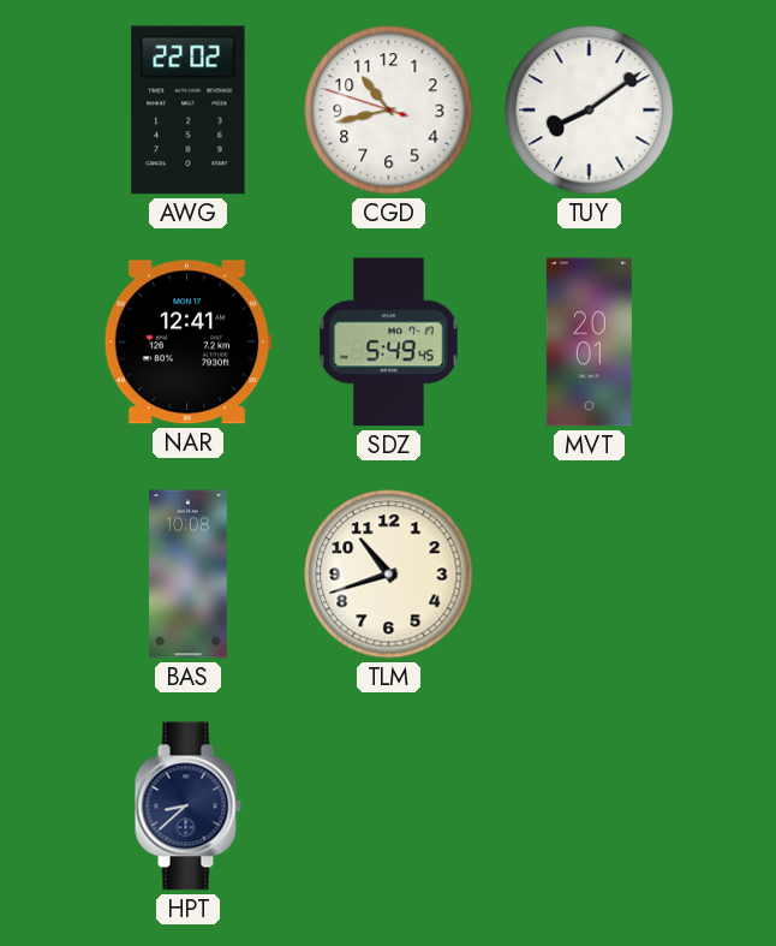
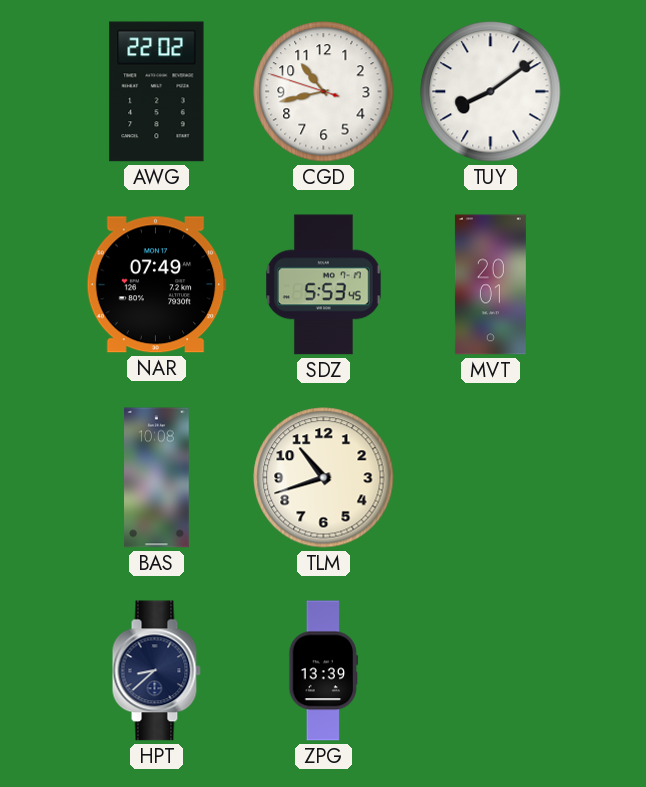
NAR: 12:41 -> 07:49 (156, 285)
SDZ: 5:49 -> 5:53 (324, 285)
ZPG: none -> 13:39 (324, 671)
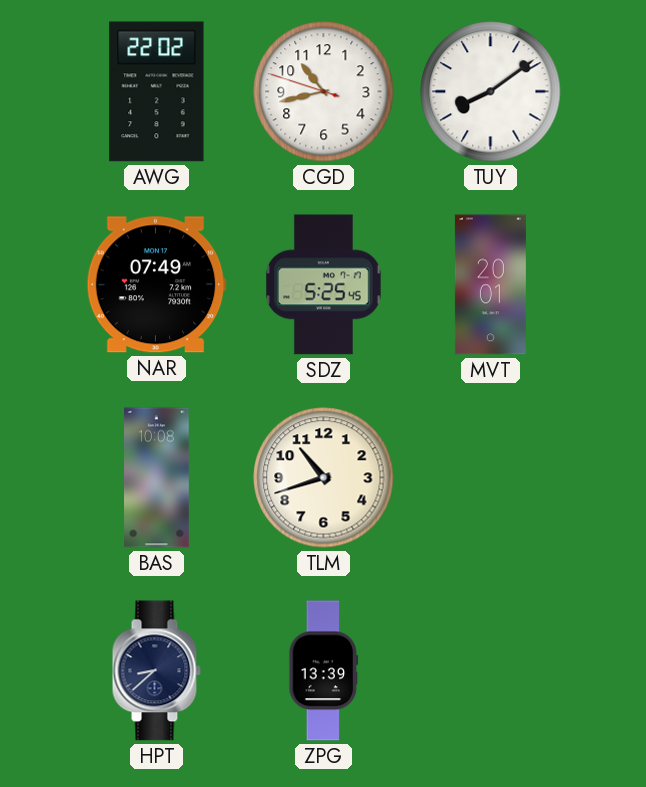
SDZ: 5:53 -> 5:25 (324, 285)
